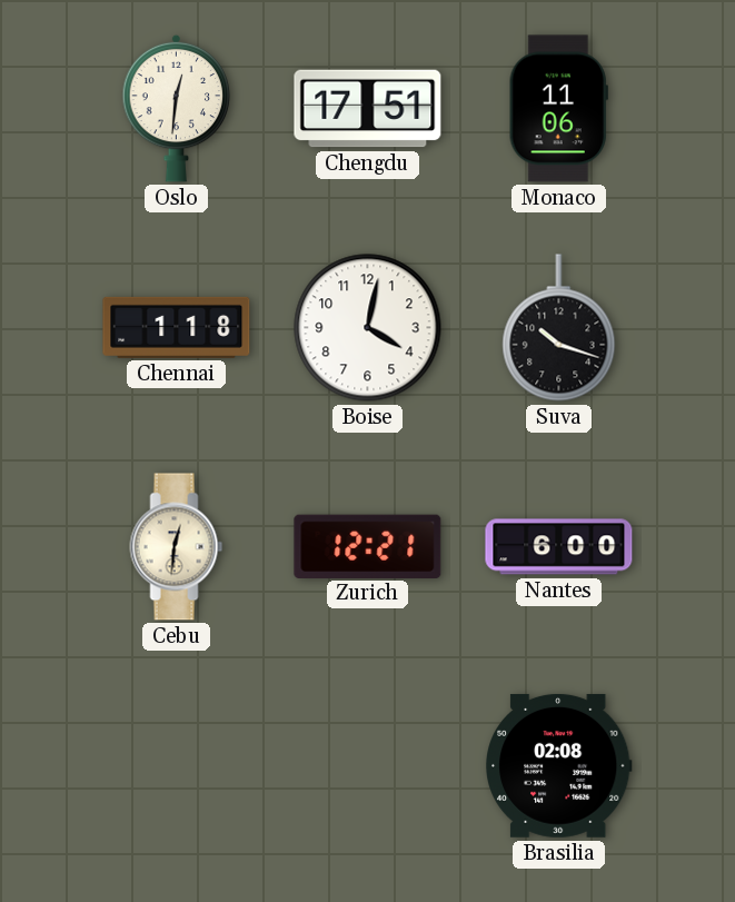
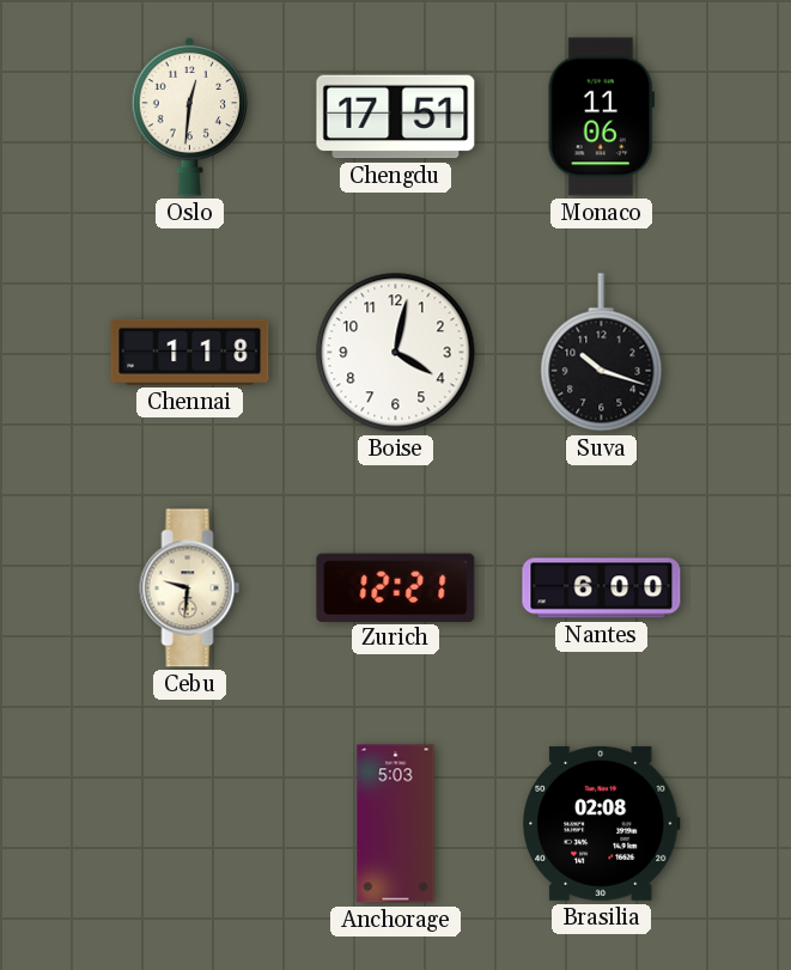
Cebu: 12:31 -> 9:31 (190, 588)
Anchorage: none -> 5:03 (396, 824)
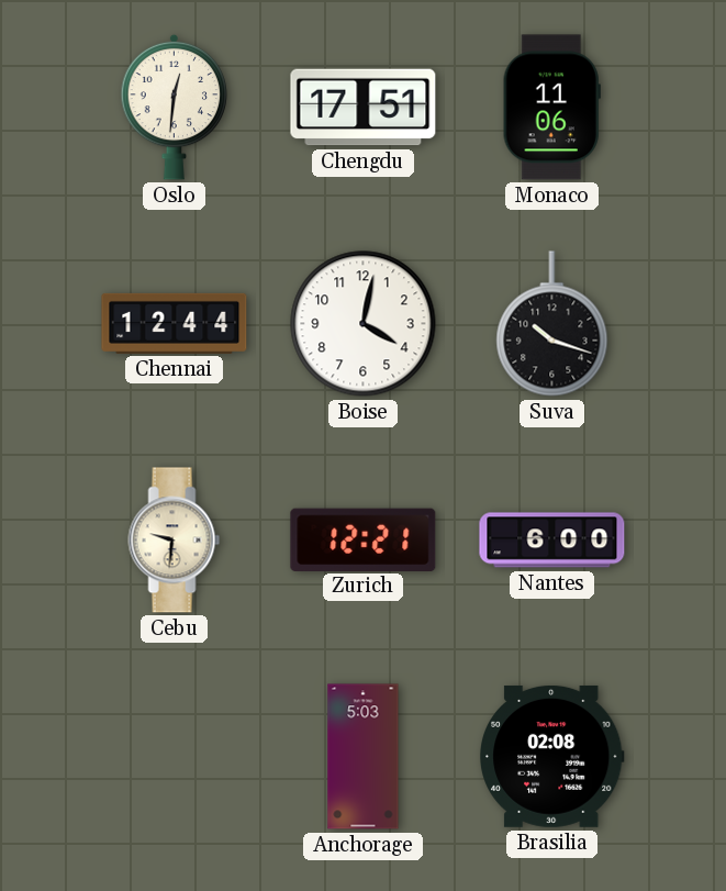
Chennai: 1:18 -> 12:44 (175, 323)
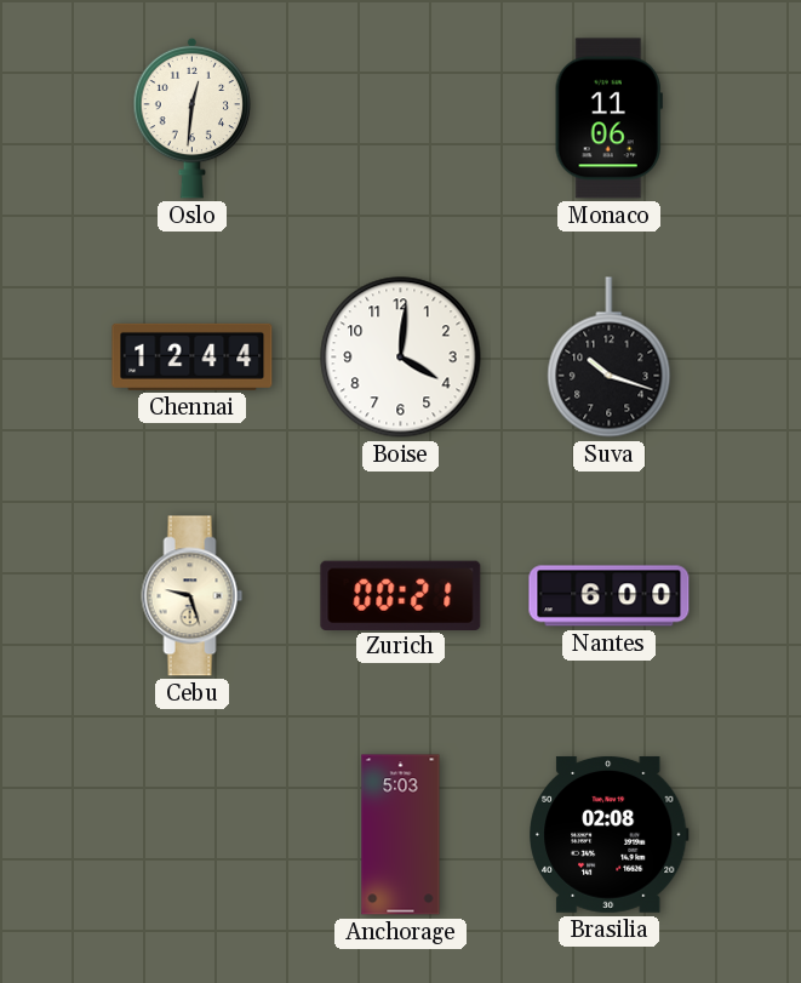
Chengdu: 17:51 -> none (364, 108)
Boise: 4:02 -> 4:01 (401, 358)
Cebu: 9:31 -> 9:27 (193, 596)
Zurich: 12:21 -> 00:21 (401, 595)
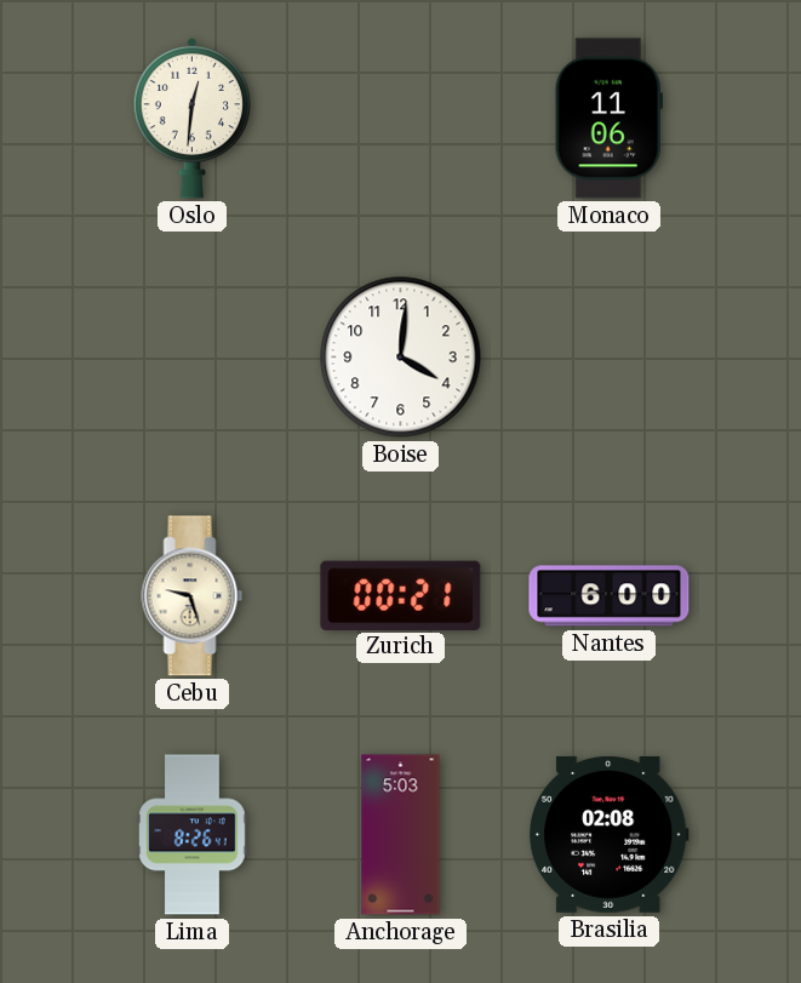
Chennai: 12:44 -> none (193, 356)
Suva: 10:18 -> none (610, 358)
Lima: none -> 8:26 (193, 835)
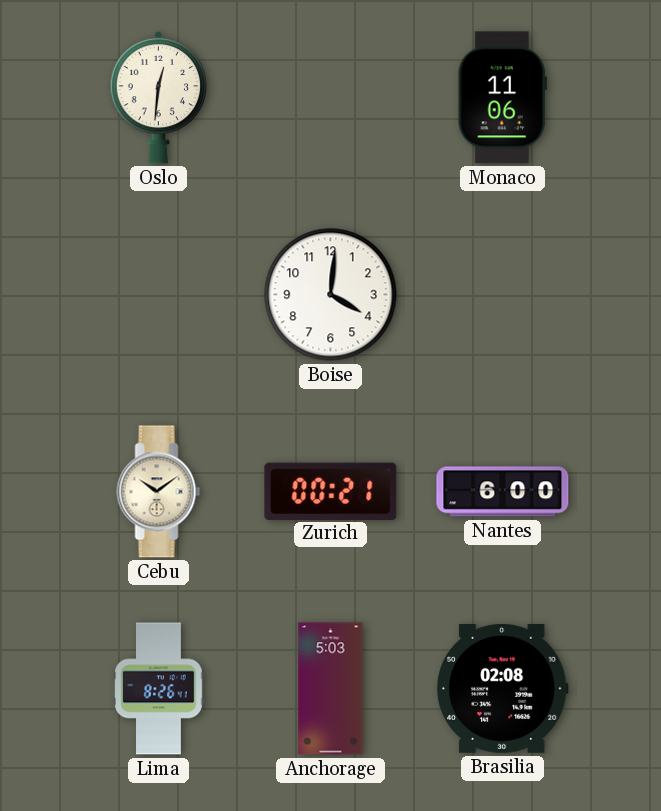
Cebu: 9:27 -> 10:09 (159, 492)
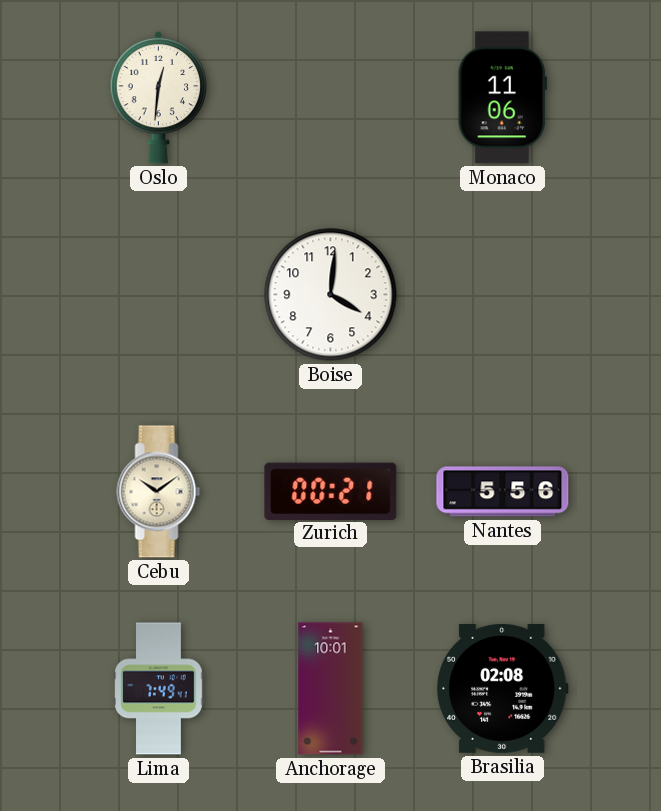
Nantes: 6:00 -> 5:56 (503, 492)
Lima: 8:26 -> 7:49 (159, 689)
Anchorage: 5:03 -> 10:01 (331, 689)
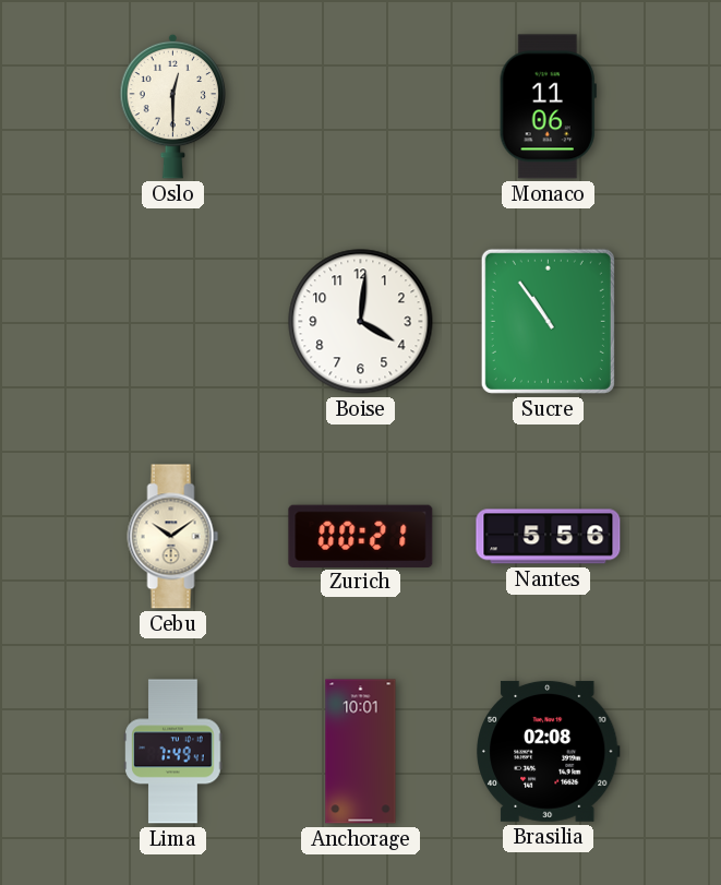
Oslo: 12:31 -> 12:30 (173, 106)
Sucre: none -> 10:54 (548, 321)
